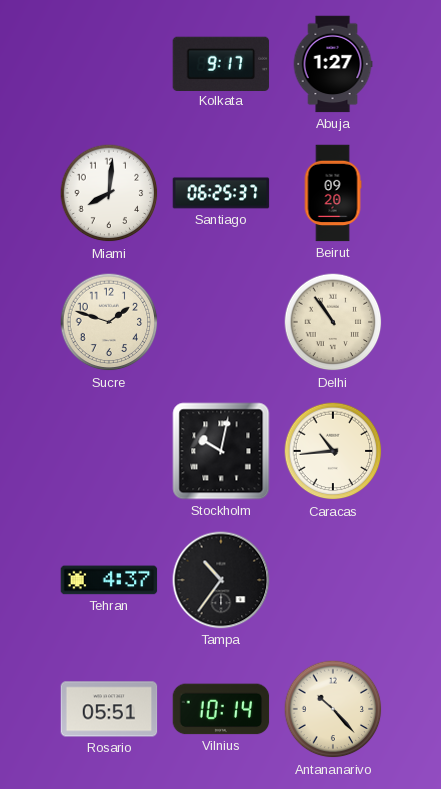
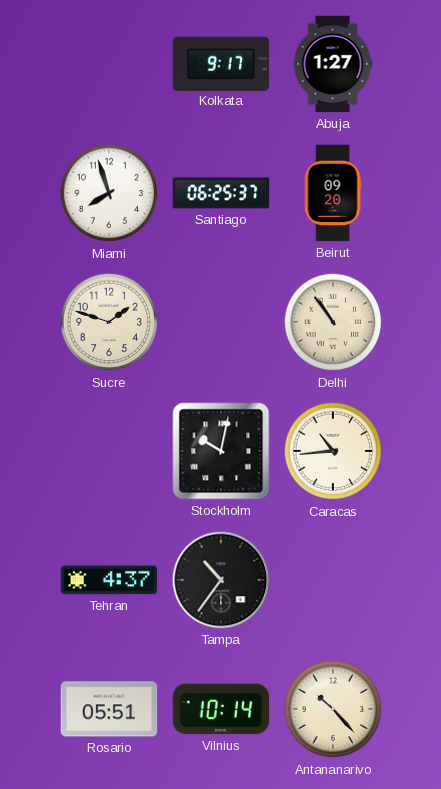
Miami: 8:01 -> 7:57 (109, 193)
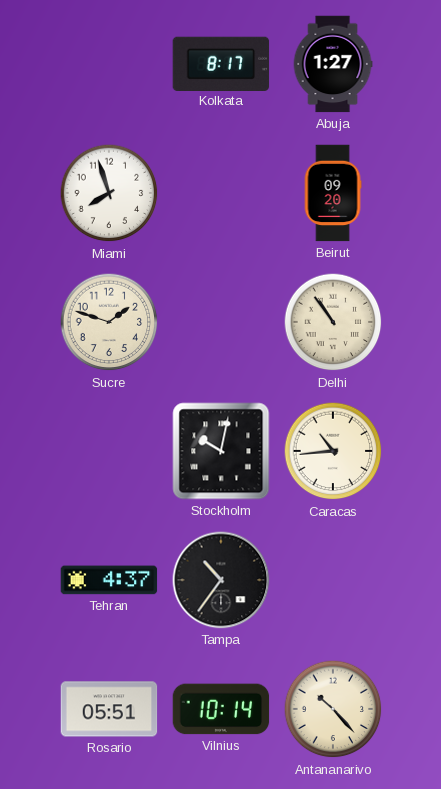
Kolkata: 9:17 -> 8:17 (221, 63)
Santiago: 06:25 -> none (221, 193)
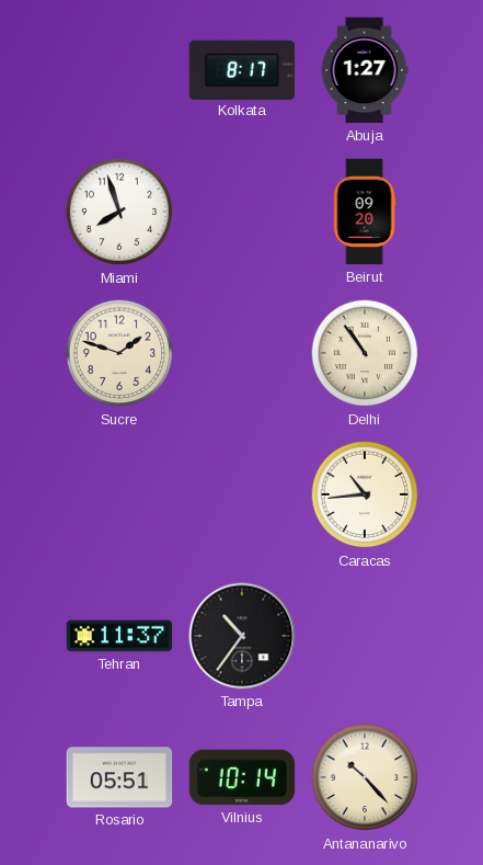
Stockholm: 10:02 -> none (221, 451)
Tehran: 4:37 -> 11:37 (119, 636)
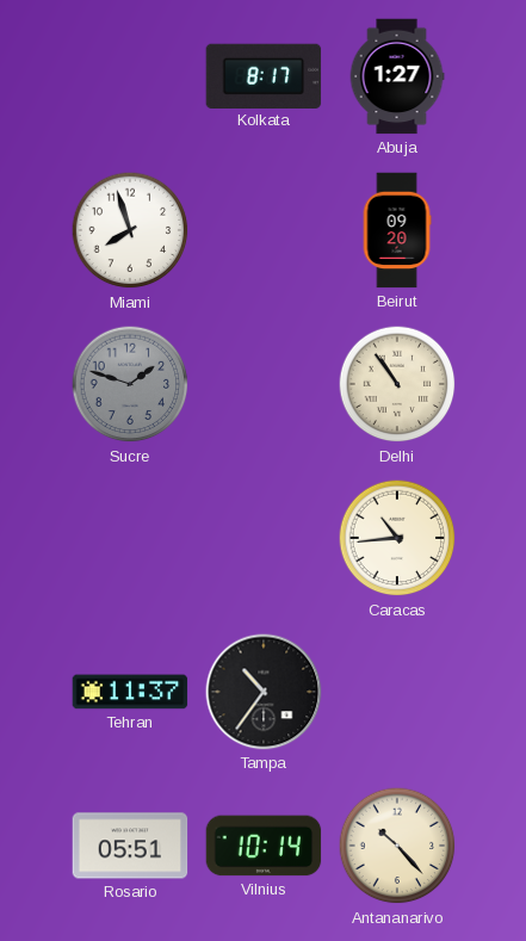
Sucre dial: cream -> grey (130, 384)
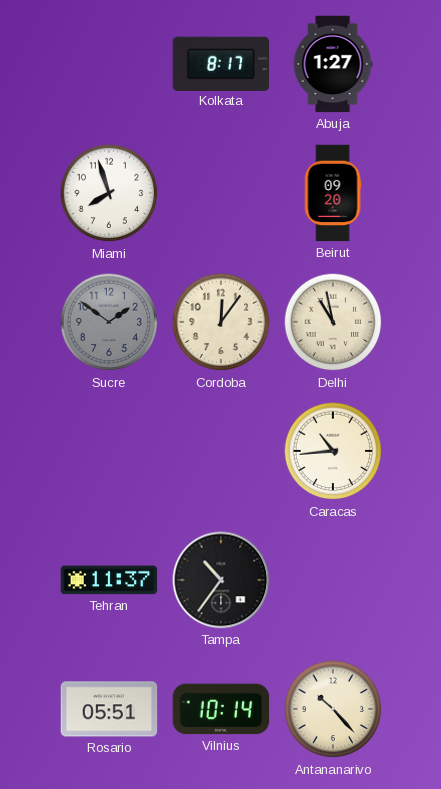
Sucre: 1:48 -> 1:51 (109, 322)
Cordoba: none -> 12:06 (221, 322)
Delhi: 10:54 -> 10:58 (333, 322)
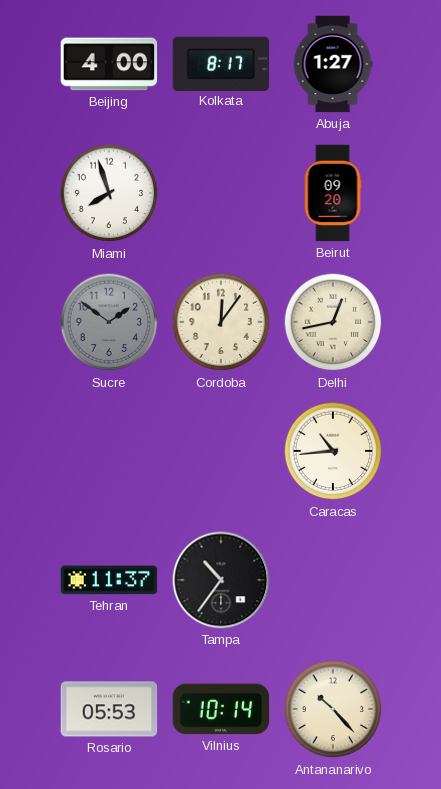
Beijing: none -> 4:00 (109, 64)
Delhi: 10:58 -> 12:43 (333, 322)
Rosario: 05:51 -> 05:53 (109, 709)
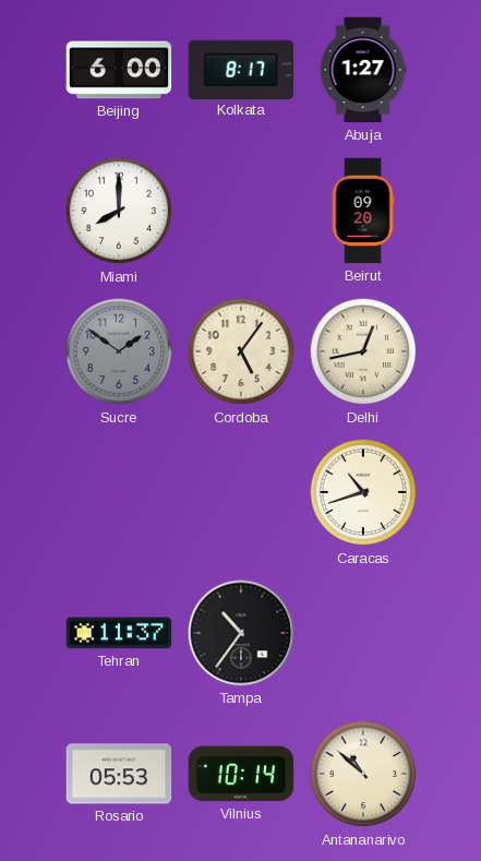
Beijing: 4:00 -> 6:00 (119, 70)
Miami: 7:57 -> 8:00 (119, 211)
Cordoba: 12:06 -> 5:06 (241, 351)
Caracas: 10:44 -> 10:42 (363, 492)
Antananarivo: 10:23 -> 10:52 (363, 774)
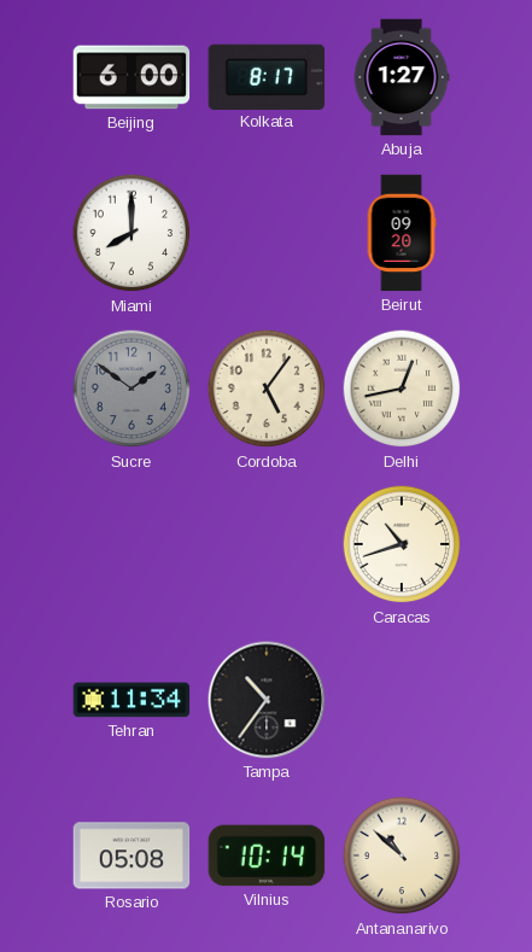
Tehran: 11:37 -> 11:34 (131, 700)
Rosario: 05:53 -> 05:08 (131, 855)
